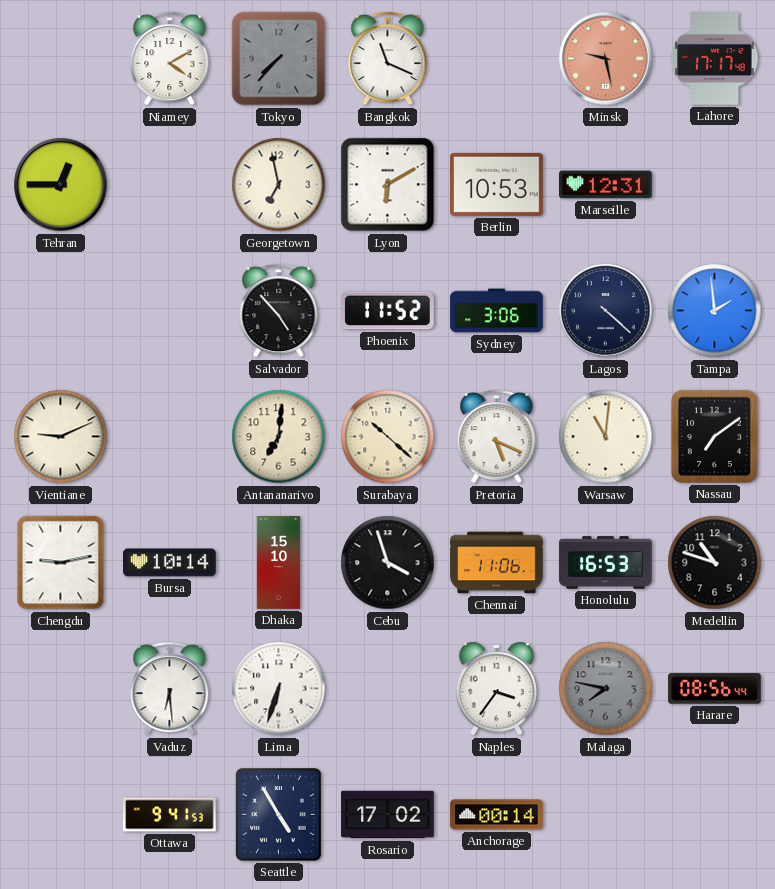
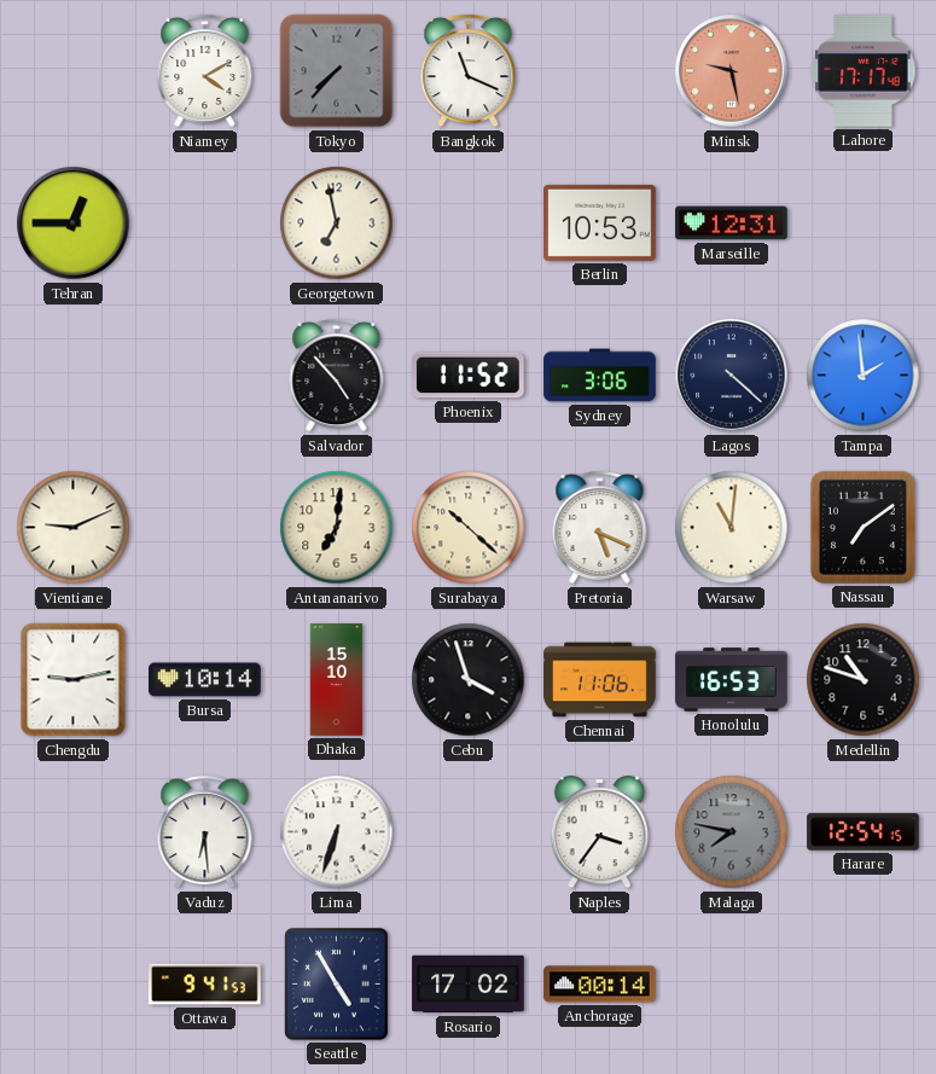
Lyon: 6:10 -> none (388, 185)
Harare: 08:56 -> 12:54 (864, 832)
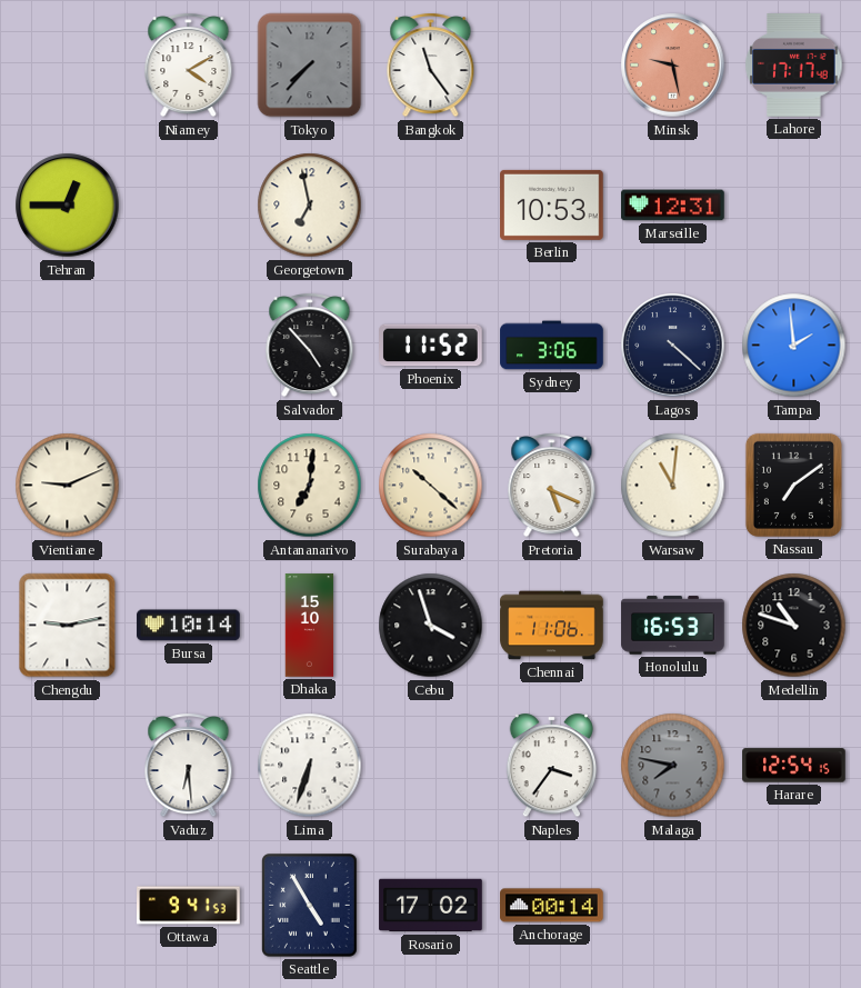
Bangkok: 11:19 -> 11:24 (431, 66)
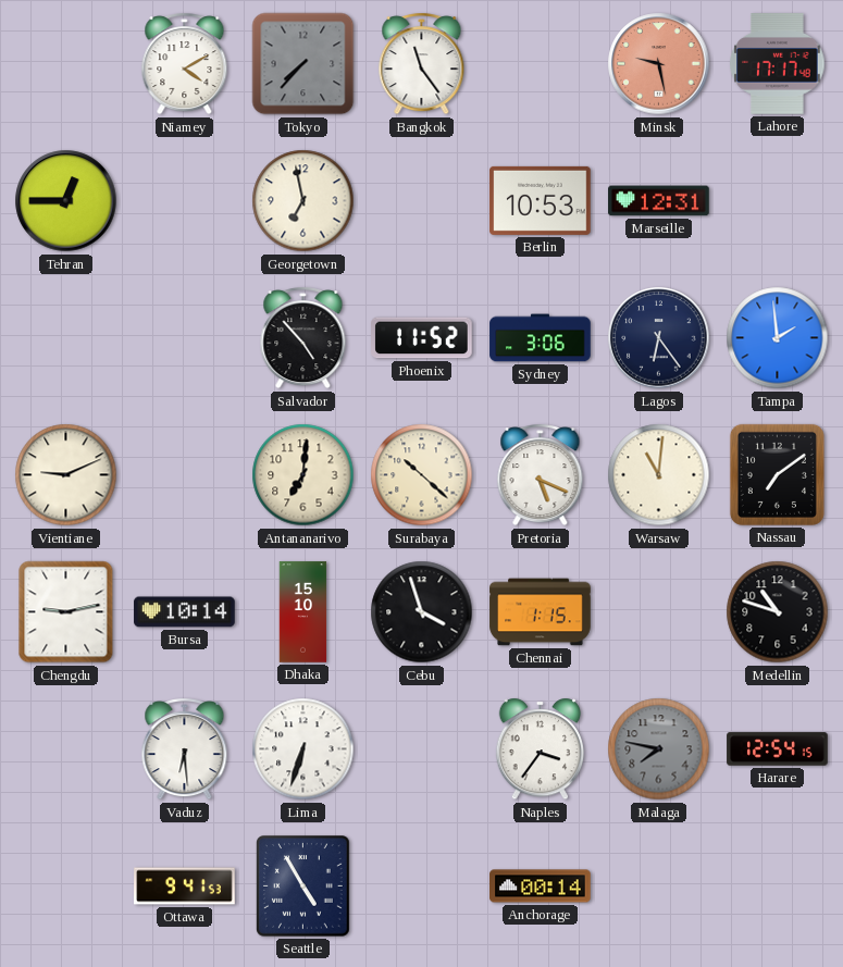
Lagos: 4:22 -> 6:24 (659, 338)
Chennai: 11:06 -> 1:15 (541, 612)
Honolulu: 16:53 -> none (673, 626)
Rosario: 17:02 -> none (431, 906)
